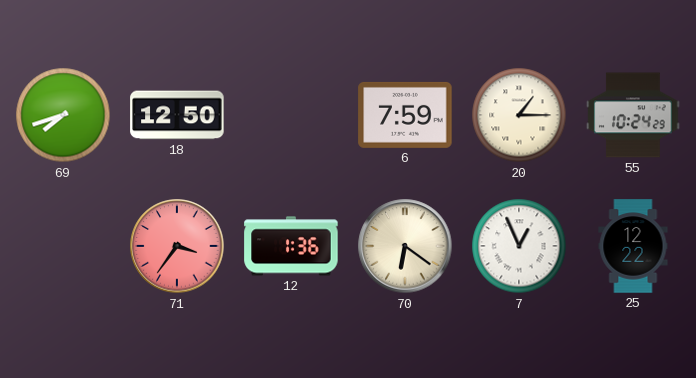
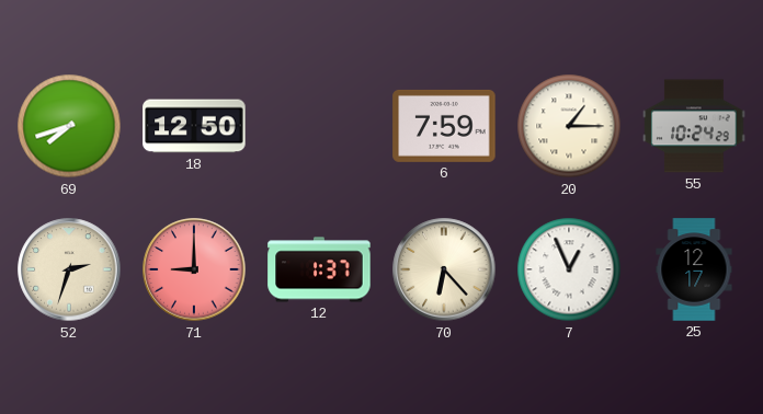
52: none -> 2:33 (69, 269)
71: 3:36 -> 9:00 (194, 269)
12: 1:36 -> 1:37 (319, 269)
70: 6:21 -> 6:23 (444, 269)
25: 12:22 -> 12:17 (694, 269)
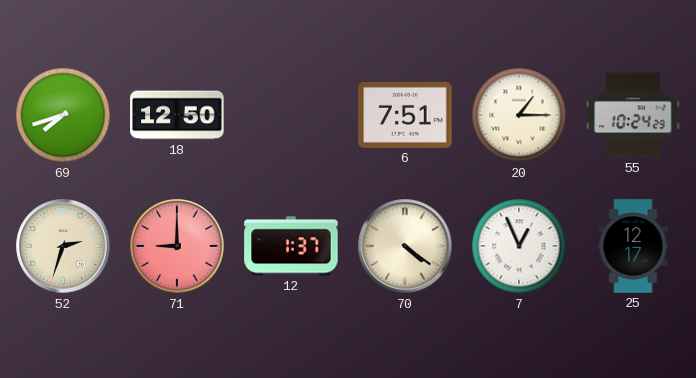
6: 7:59 -> 7:51 (405, 115)
70: 6:23 -> 4:21 (405, 246)
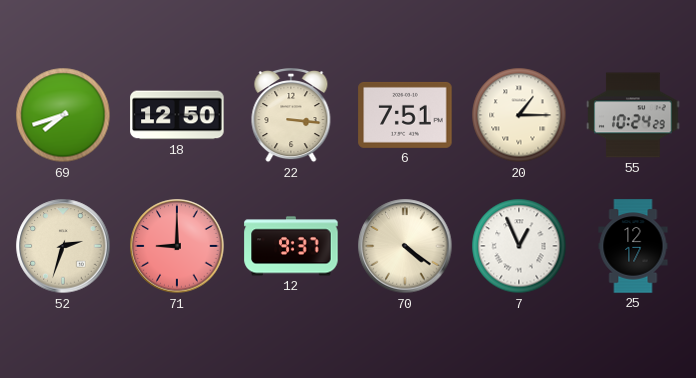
22: none -> 3:16 (291, 116)
12: 1:37 -> 9:37 (291, 246)
